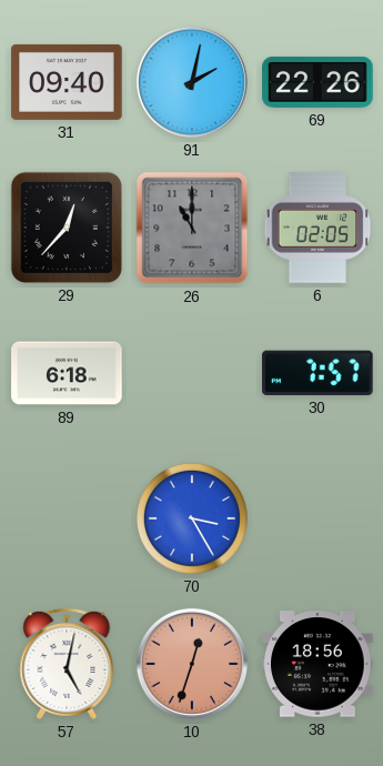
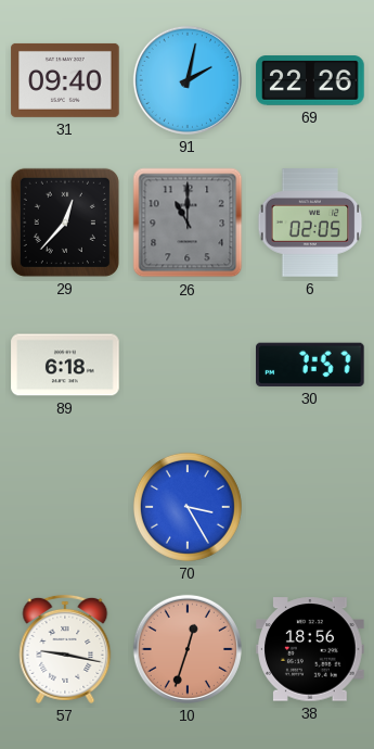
57: 5:02 -> 9:17 (65, 649)
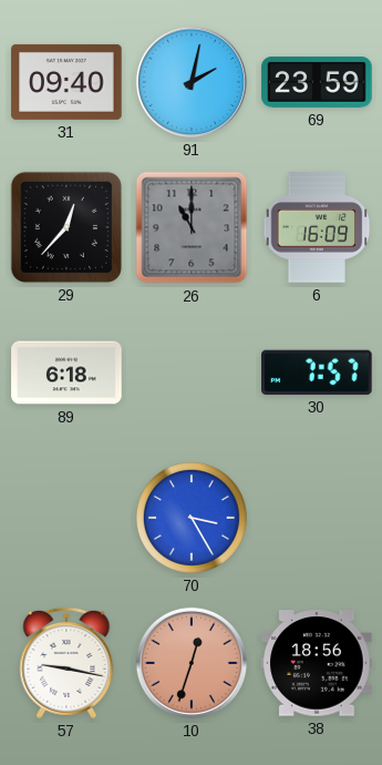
69: 22:26 -> 23:59 (317, 82)
6: 02:05 -> 16:09 (317, 227)
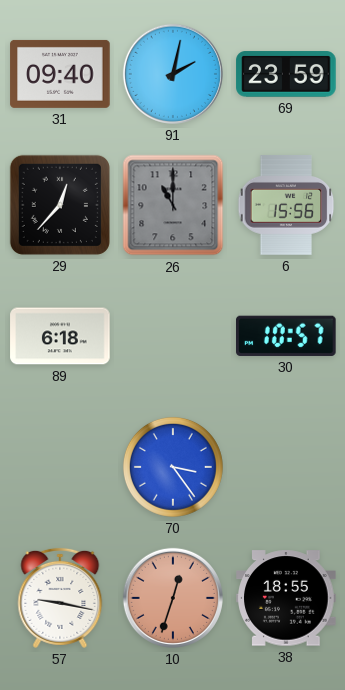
6: 16:09 -> 15:56 (286, 205)
30: 7:57 -> 10:57 (287, 336)
70: 3:25 -> 3:24 (173, 467)
38: 18:56 -> 18:55 (286, 598)
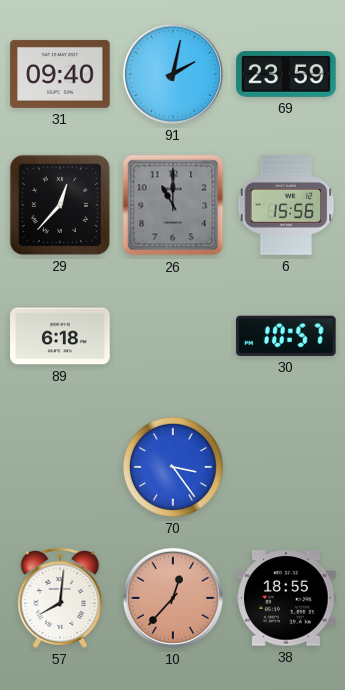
57: 9:17 -> 8:01 (60, 598)
10: 12:33 -> 12:37 (173, 598)
